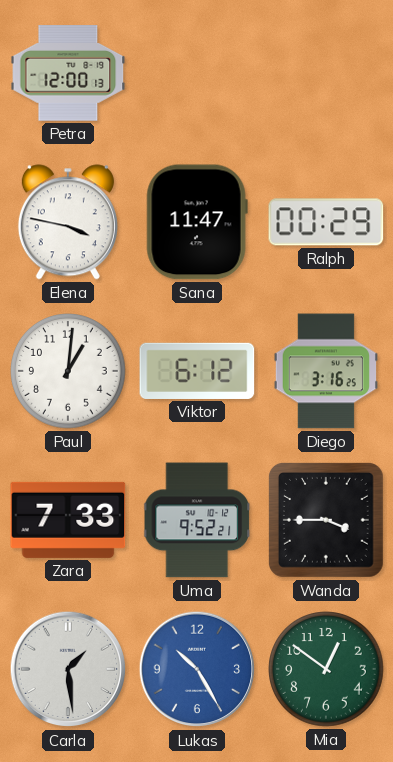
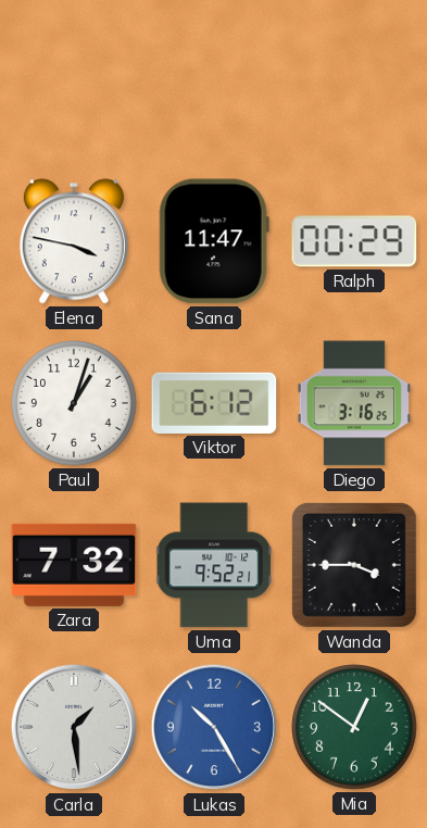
Petra: 12:00 -> none (68, 73)
Paul: 1:01 -> 1:03 (75, 404)
Zara: 7:33 -> 7:32 (74, 565)
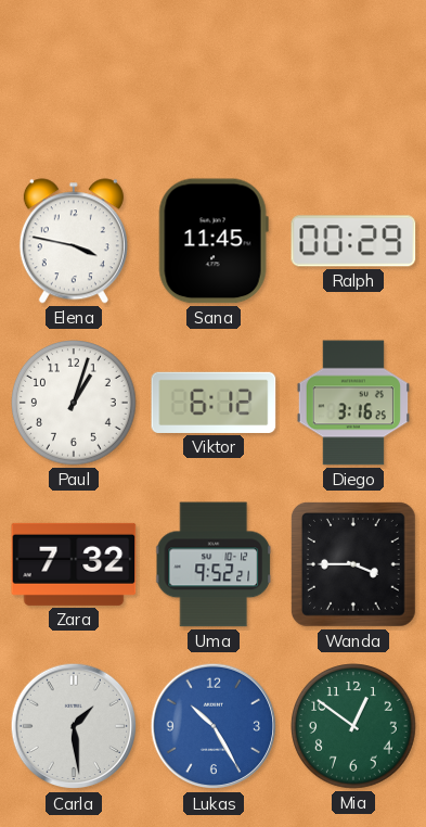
Sana: 11:47 -> 11:45 (214, 241)
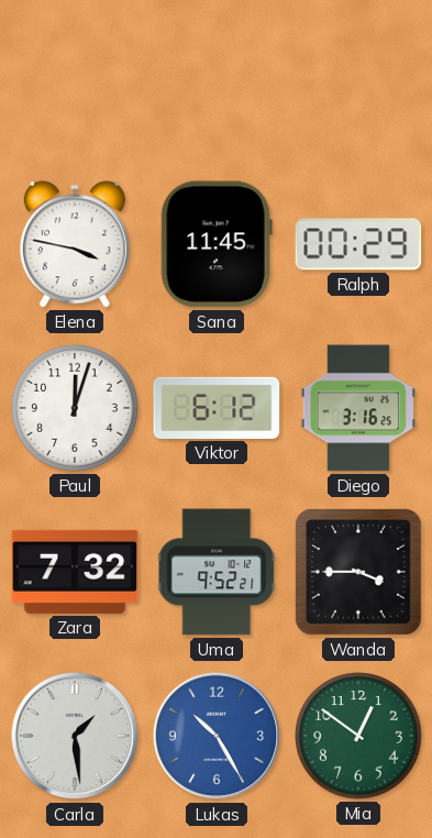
Paul: 1:03 -> 12:03 (76, 409)
